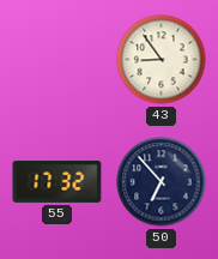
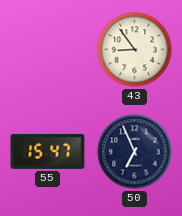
55: 17:32 -> 15:47 (48, 151)
50: 6:53 -> 6:56 (135, 152)
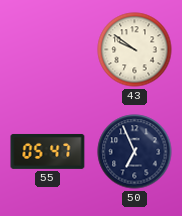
43: 8:54 -> 9:51 (135, 50)
55: 15:47 -> 05:47 (48, 151)
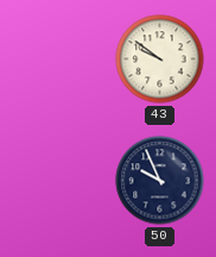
55: 05:47 -> none (48, 151)
50: 6:56 -> 9:56 (160, 181)
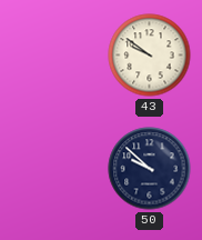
50: 9:56 -> 9:52 (150, 169)
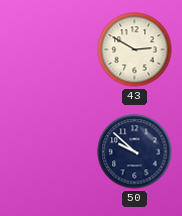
43: 9:51 -> 2:50 (135, 50)
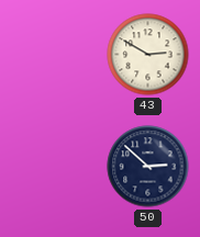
50: 9:52 -> 2:52 (148, 167)
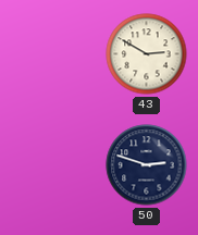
50: 2:52 -> 2:48 (147, 165)
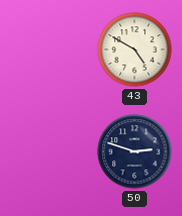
43: 2:50 -> 4:50 (135, 50)
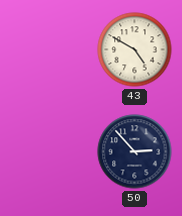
50: 2:48 -> 2:53 (135, 152)
